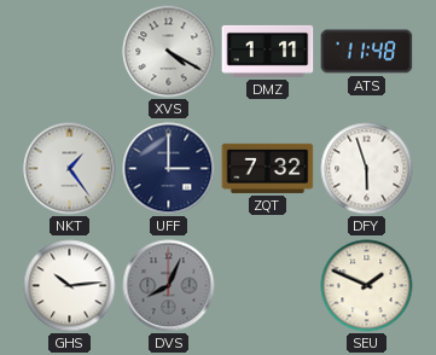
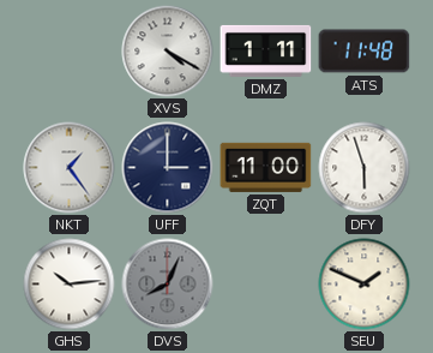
ZQT: 7:32 -> 11:00 (266, 167)
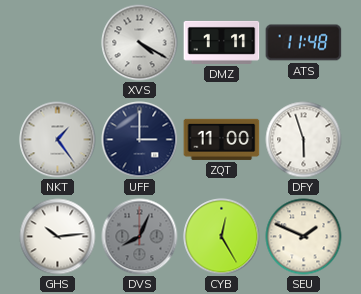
CYB: none -> 12:25 (222, 237)
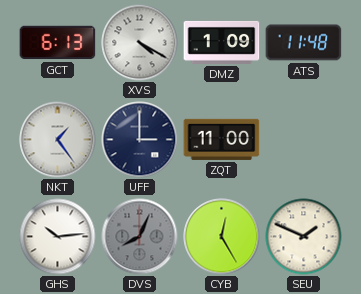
GCT: none -> 6:13 (58, 43)
DMZ: 1:11 -> 1:09 (222, 42)
DFY: 5:57 -> none (304, 140)
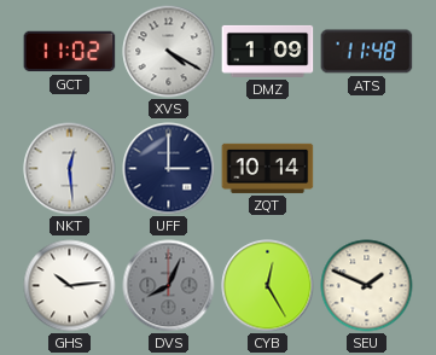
GCT: 6:13 -> 11:02 (70, 52)
NKT: 1:24 -> 12:29 (70, 169)
ZQT: 11:00 -> 10:14 (268, 168)
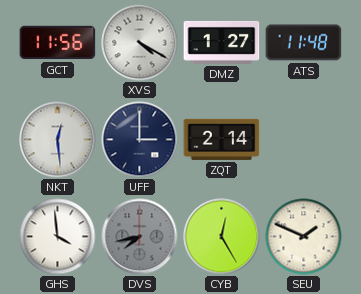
GCT: 11:02 -> 11:56 (58, 43)
DMZ: 1:09 -> 1:27 (222, 42)
ZQT: 10:14 -> 2:14 (222, 139)
GHS: 10:14 -> 3:59 (58, 237)
DVS: 8:04 -> 7:43 (140, 237)
